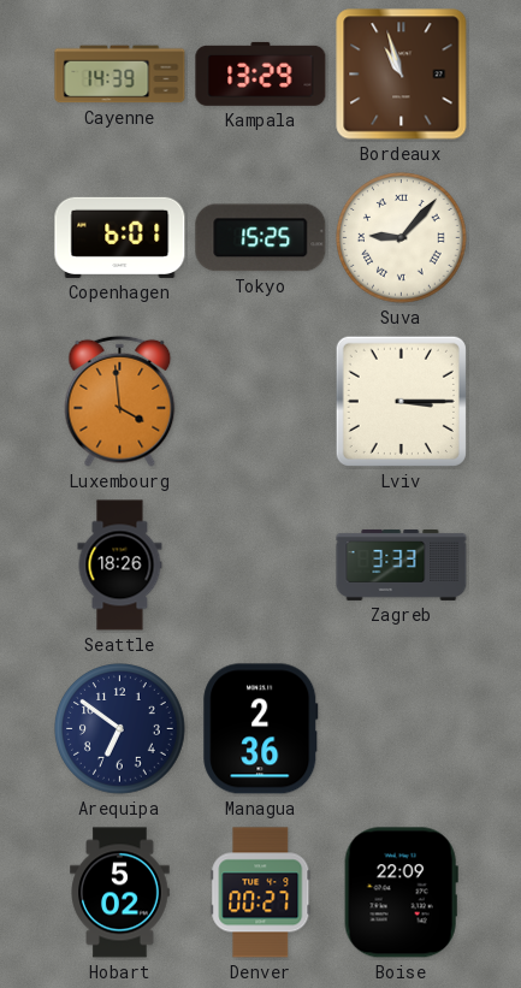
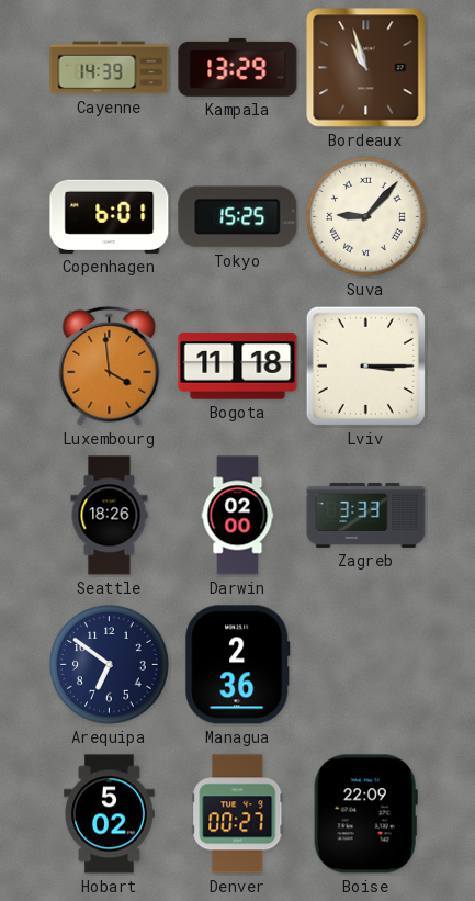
Bogota: none -> 11:18 (238, 367)
Darwin: none -> 02:00 (238, 516)
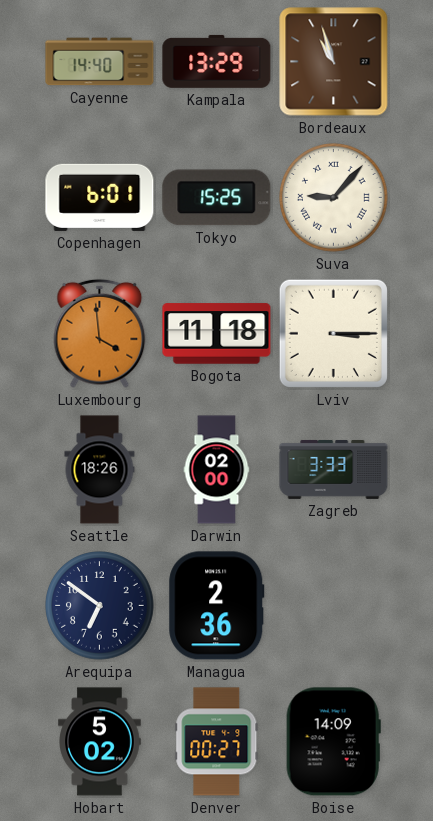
Cayenne: 14:39 -> 14:40 (100, 62)
Boise: 22:09 -> 14:09 (333, 742)
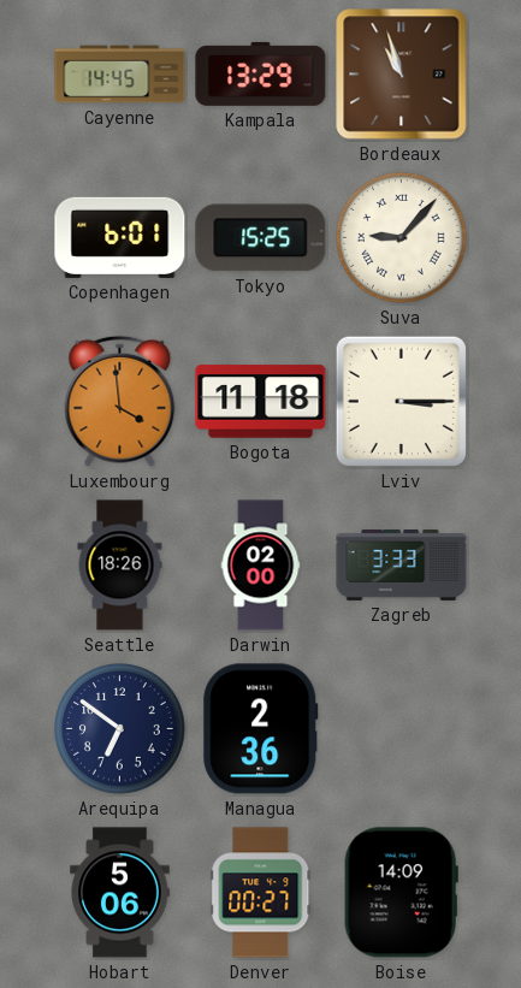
Cayenne: 14:40 -> 14:45 (120, 75)
Hobart: 5:02 -> 5:06 (120, 893)
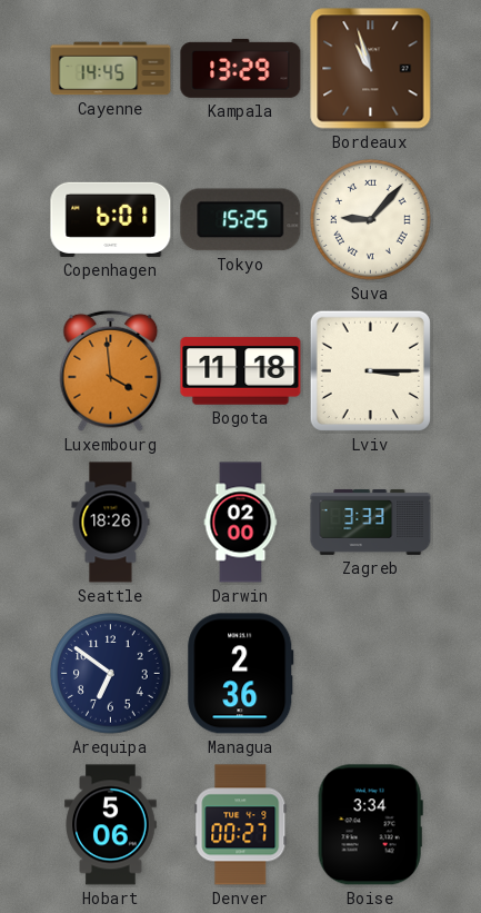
Boise: 14:09 -> 3:34 (370, 825)
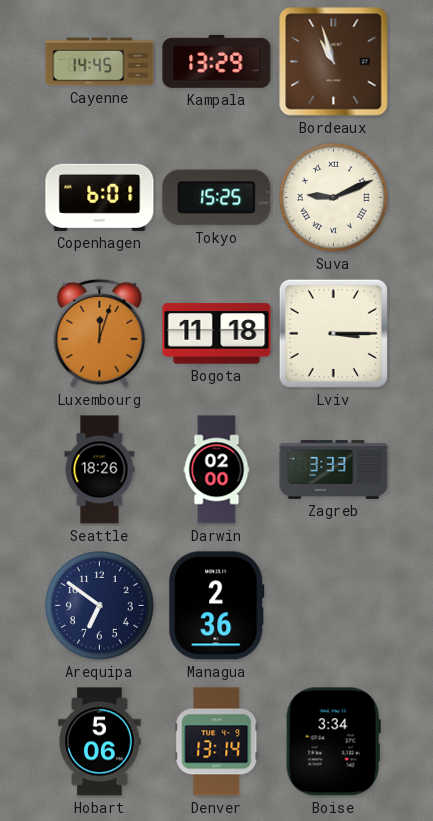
Suva: 9:07 -> 9:11 (334, 198)
Luxembourg: 3:59 -> 12:03 (100, 333)
Denver: 00:27 -> 13:14 (217, 742)
